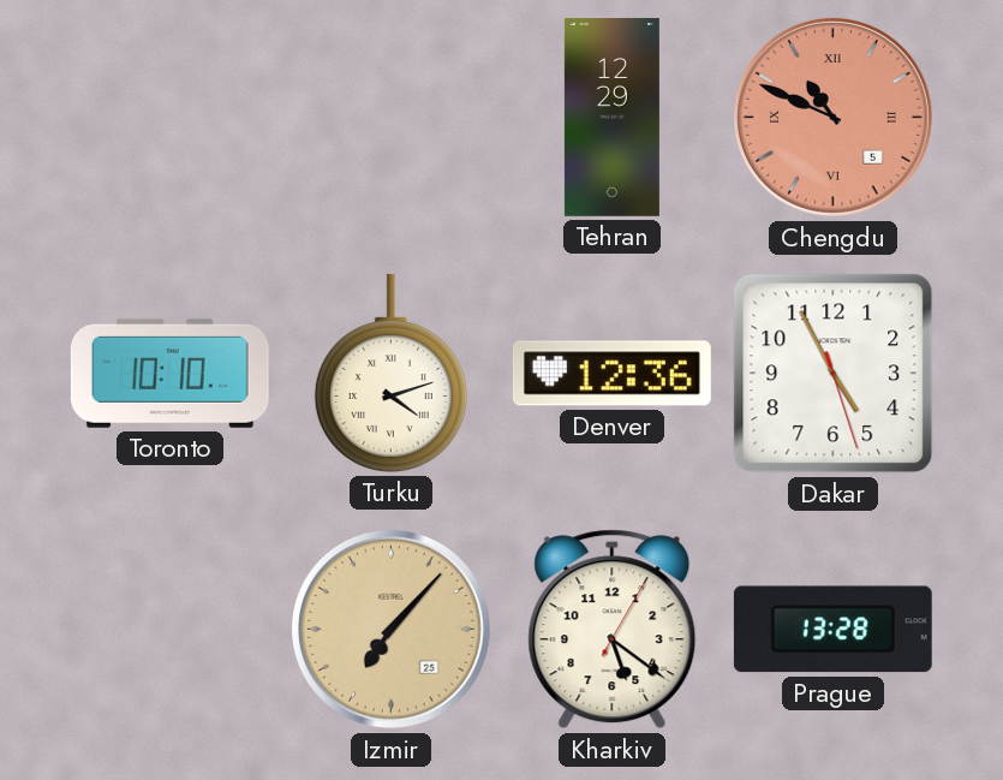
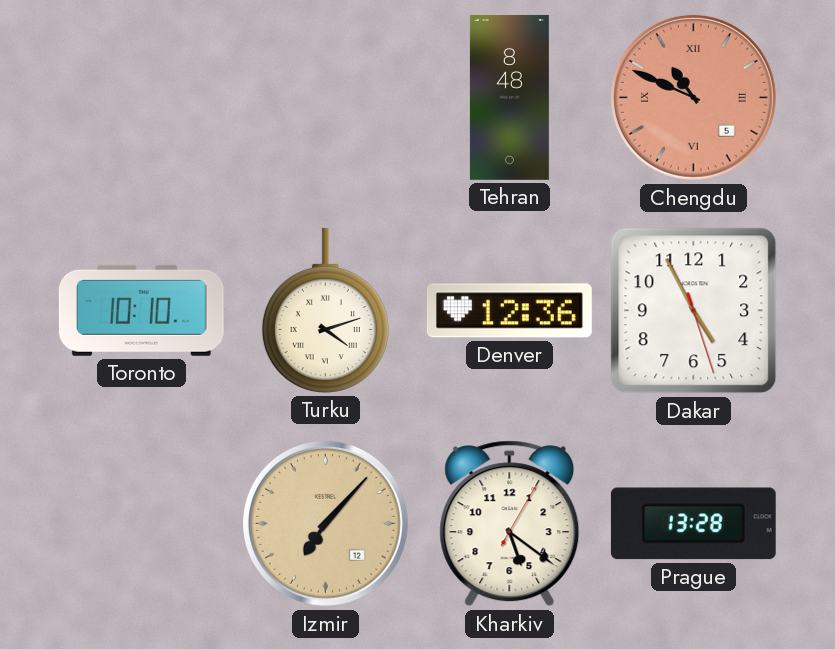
Tehran: 12:29 -> 8:48 (509, 97)
Izmir date: 25 -> 12 (325, 523)
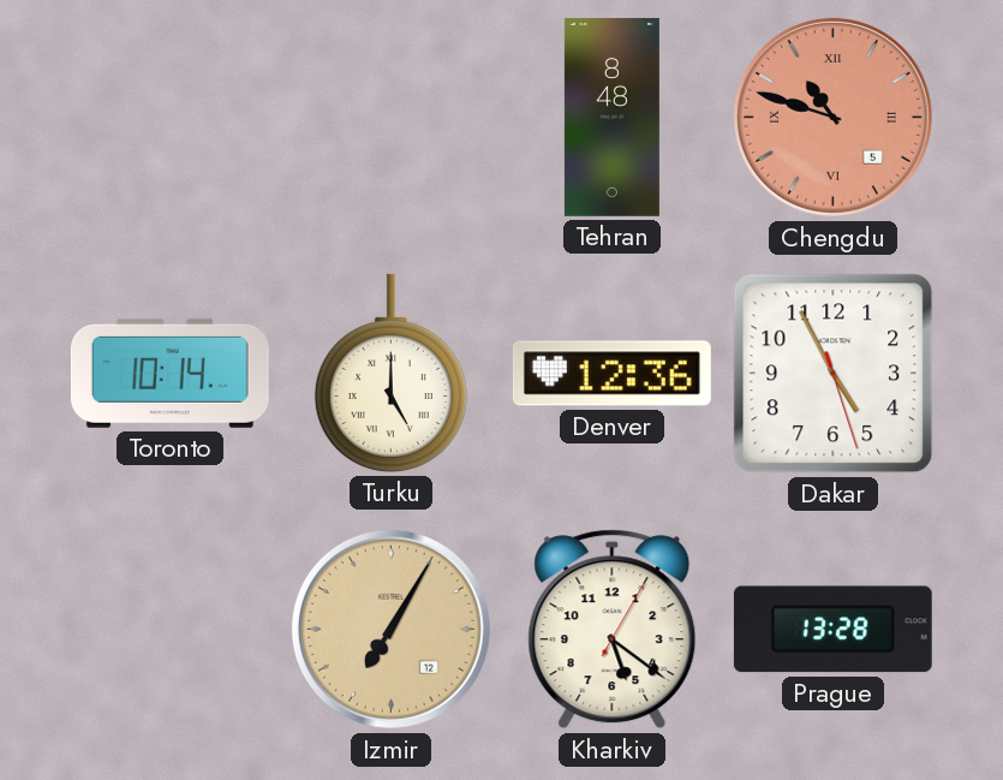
Chengdu: 10:49 -> 10:48 (832, 117)
Toronto: 10:10 -> 10:14 (169, 373)
Turku: 4:12 -> 5:00 (390, 373)
Izmir: 7:07 -> 7:05 (390, 629)
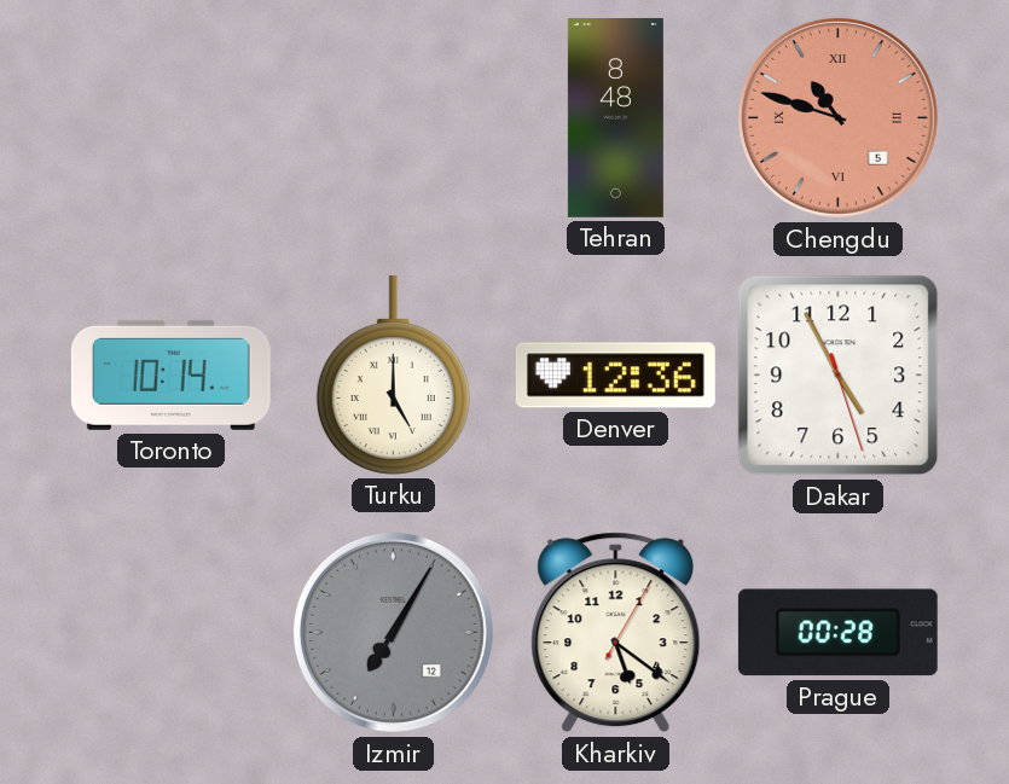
Izmir dial: champagne -> grey (393, 632)
Prague: 13:28 -> 00:28 (837, 633)
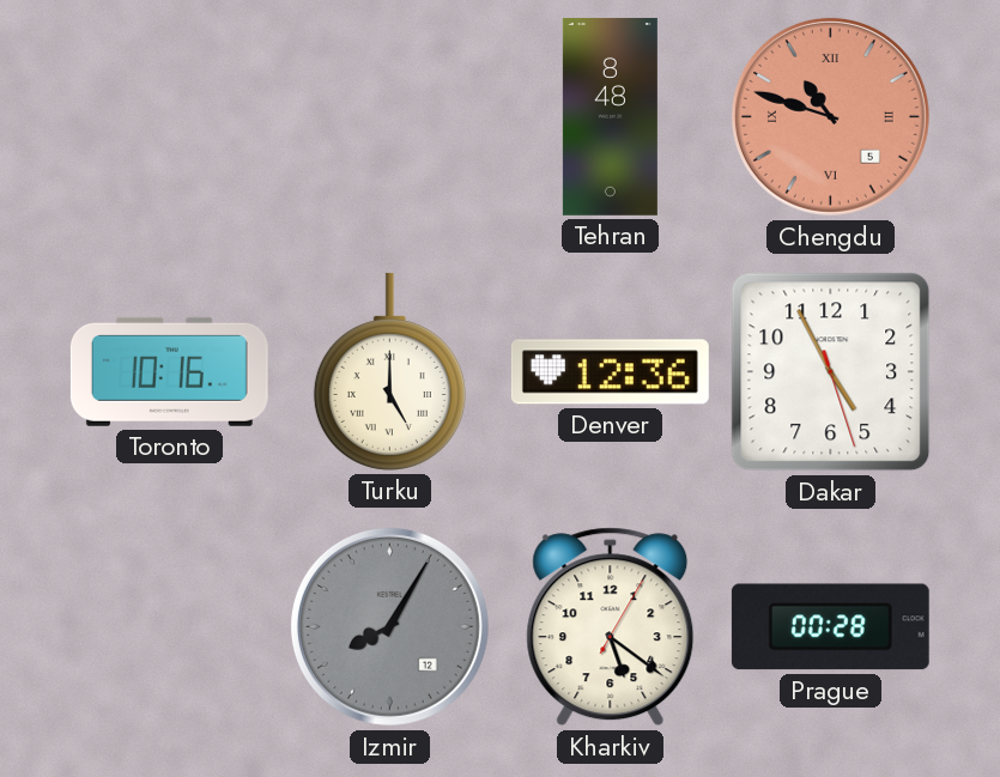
Toronto: 10:14 -> 10:16 (169, 371)
Izmir: 7:05 -> 8:05 (389, 626)
